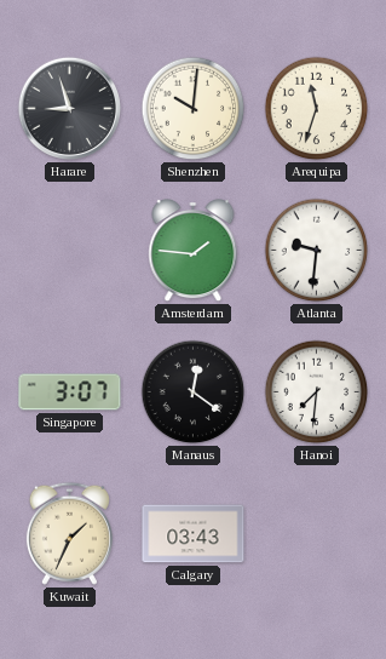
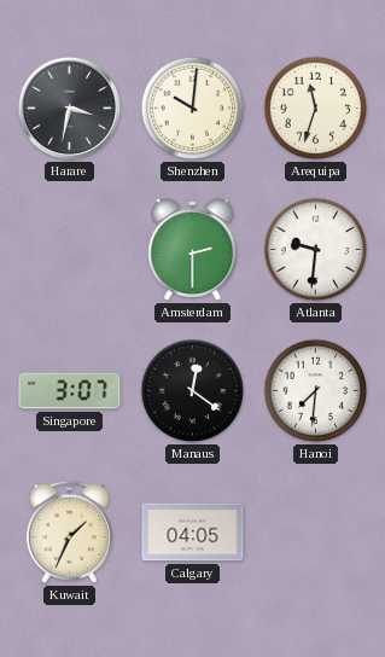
Harare: 8:57 -> 3:32 (70, 109)
Amsterdam: 1:46 -> 2:30 (193, 251)
Calgary: 03:43 -> 04:05 (193, 533)
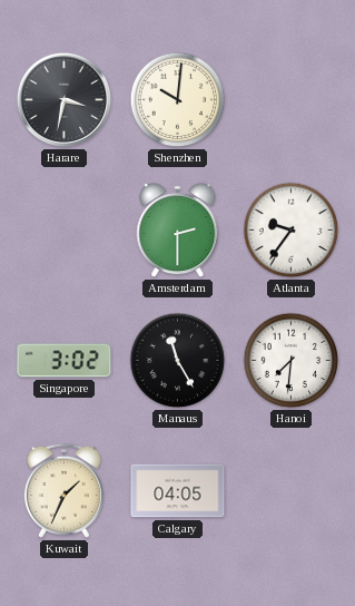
Arequipa: 11:33 -> none (316, 109)
Atlanta: 9:31 -> 9:36 (292, 231)
Singapore: 3:07 -> 3:02 (65, 361)
Manaus: 12:21 -> 11:25 (178, 361)
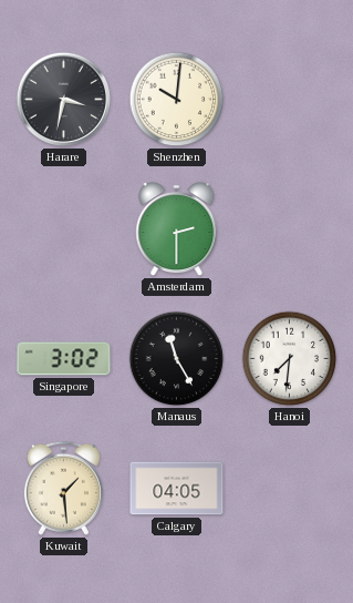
Atlanta: 9:36 -> none (292, 231)
Kuwait: 1:34 -> 1:29 (63, 488)
